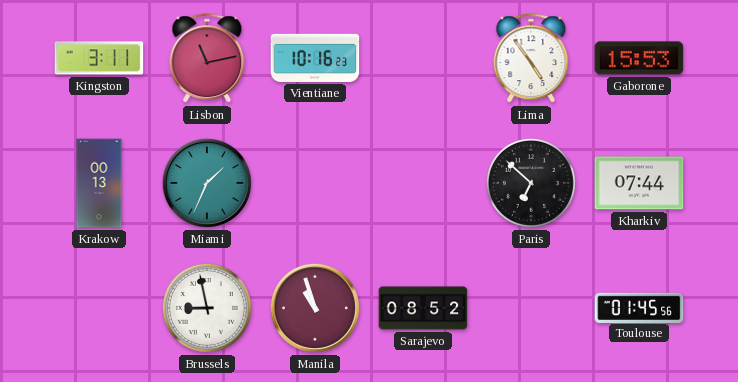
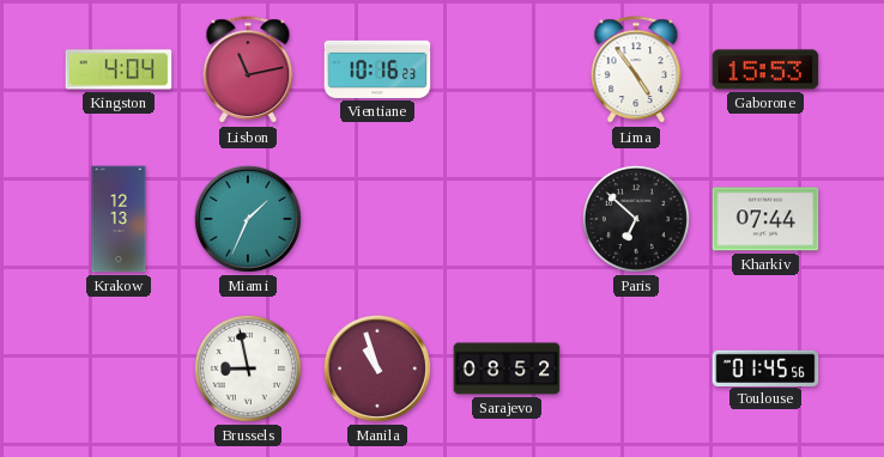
Kingston: 3:11 -> 4:04 (119, 69)
Krakow: 00:13 -> 12:13 (119, 219)
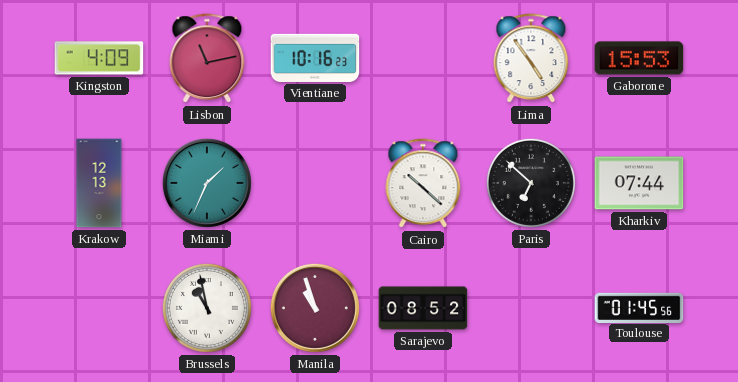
Kingston: 4:04 -> 4:09 (99, 58)
Cairo: none -> 10:22 (423, 184)
Brussels: 8:58 -> 10:58 (207, 308)
